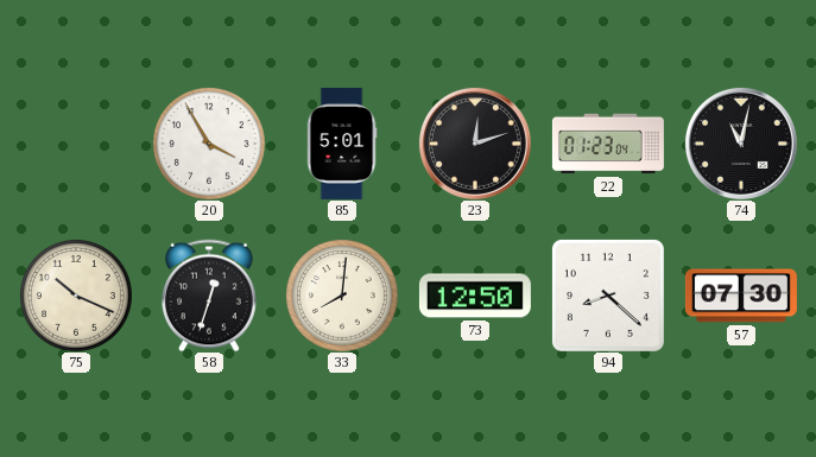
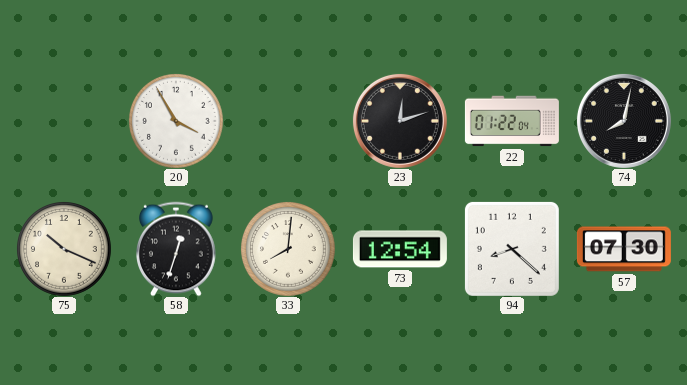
85: 5:01 -> none (342, 144)
22: 01:23 -> 01:22 (512, 121)
74: 11:02 -> 8:02 (624, 121)
73: 12:50 -> 12:54 (400, 249)
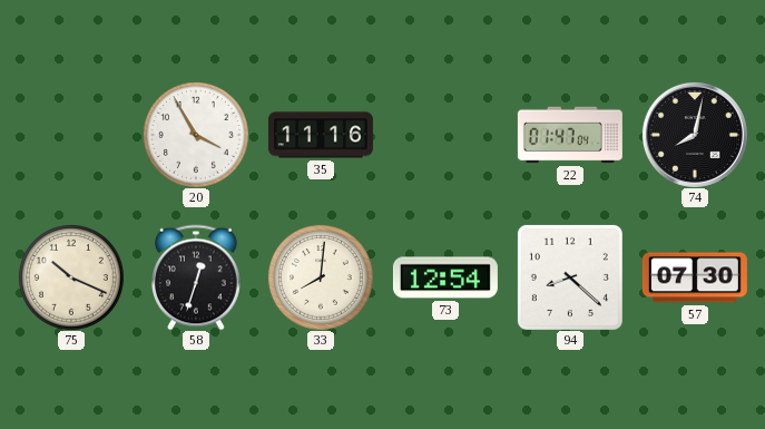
35: none -> 11:16 (321, 135)
23: 12:12 -> none (400, 121)
22: 01:22 -> 01:47 (570, 135)
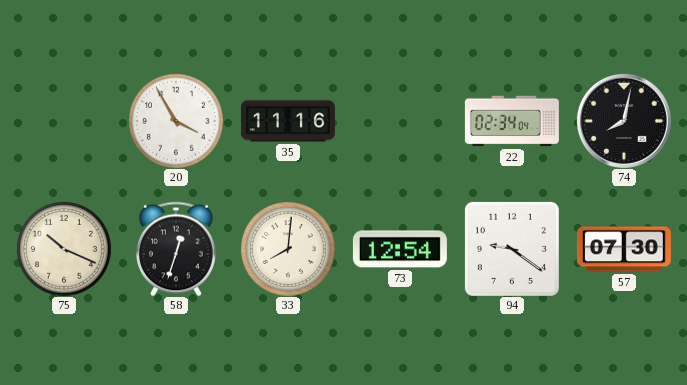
22: 01:47 -> 02:34 (512, 121)
94: 8:22 -> 9:21 (512, 249)
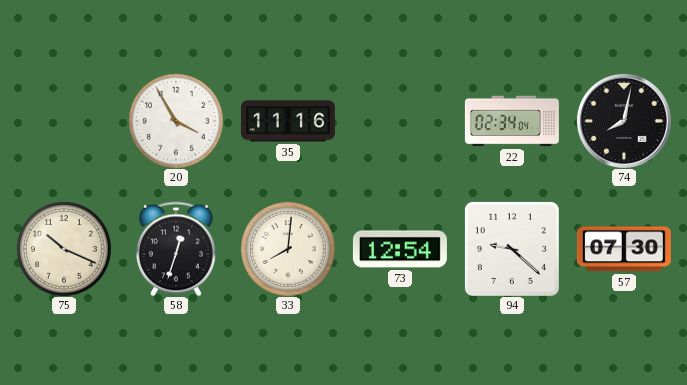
94: 9:21 -> 9:22 (512, 249)
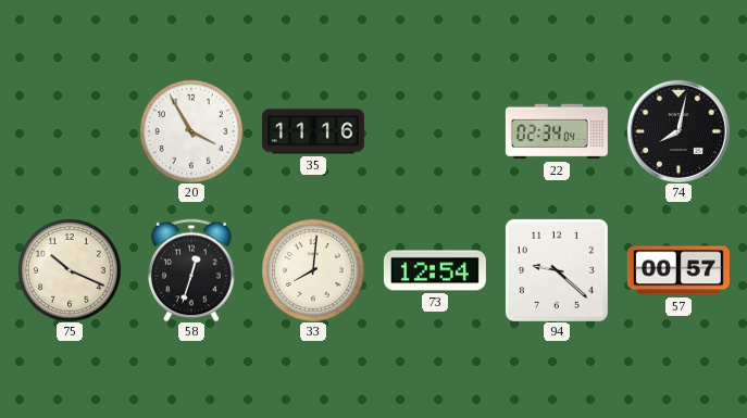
57: 07:30 -> 00:57 (678, 270)
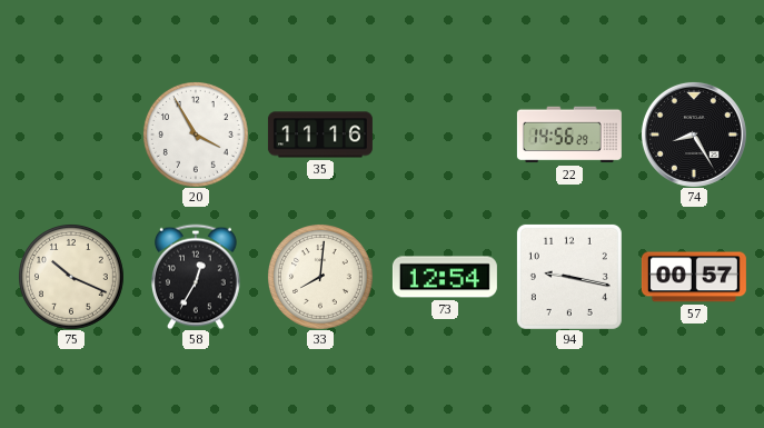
22: 02:34 -> 14:56 (569, 135)
74: 8:02 -> 8:25 (694, 135)
58: 12:33 -> 12:35 (197, 277)
94: 9:22 -> 9:17 (569, 277)
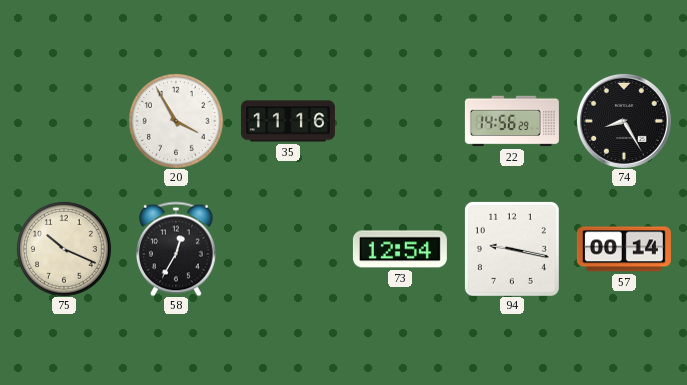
33: 8:01 -> none (320, 277)
57: 00:57 -> 00:14 (624, 249)
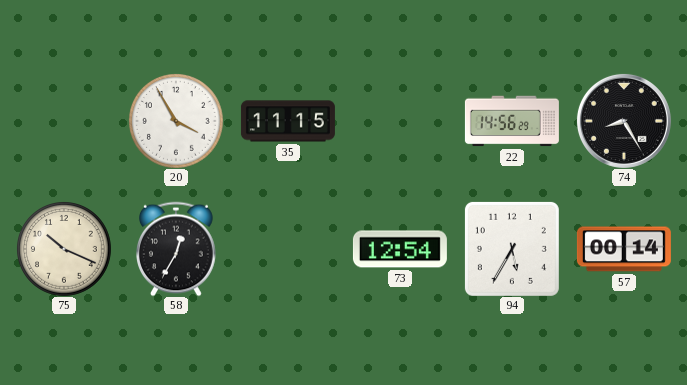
35: 11:16 -> 11:15 (288, 121)
94: 9:17 -> 5:35 (512, 249)
